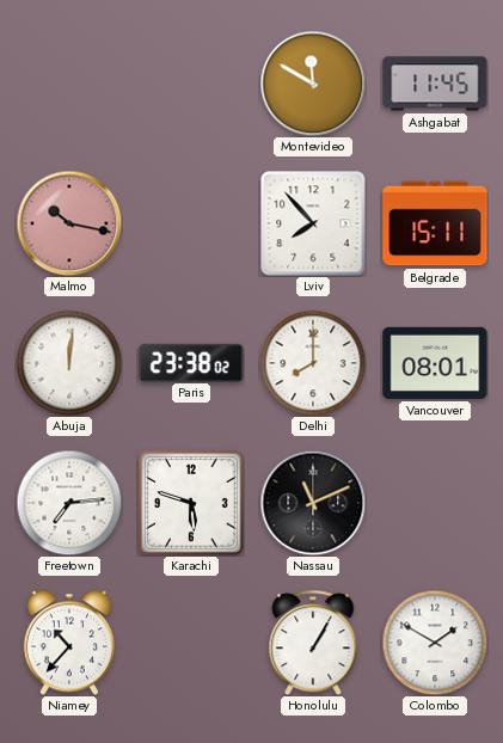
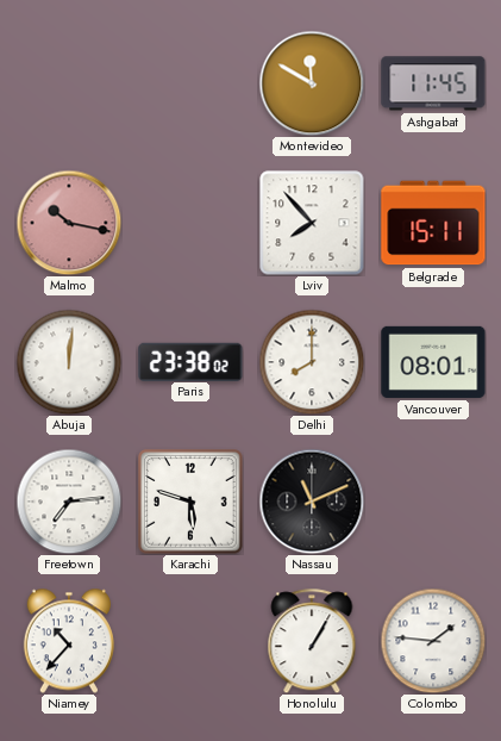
Colombo: 1:50 -> 1:46 (433, 641)
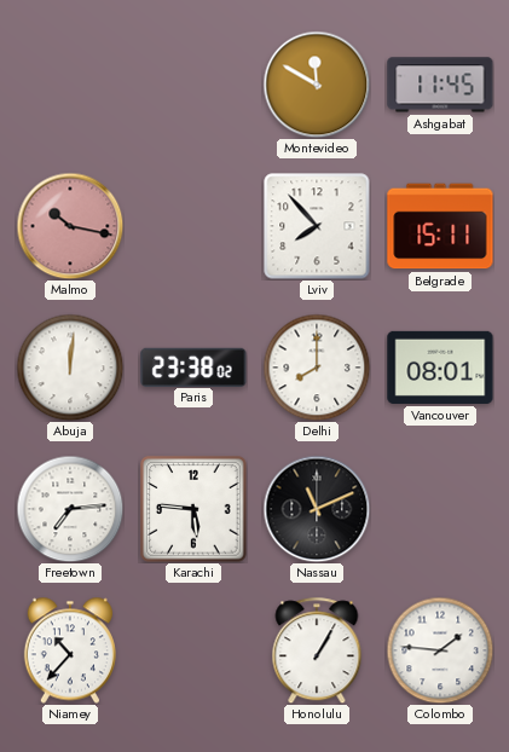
Karachi: 5:48 -> 5:46 (193, 509)
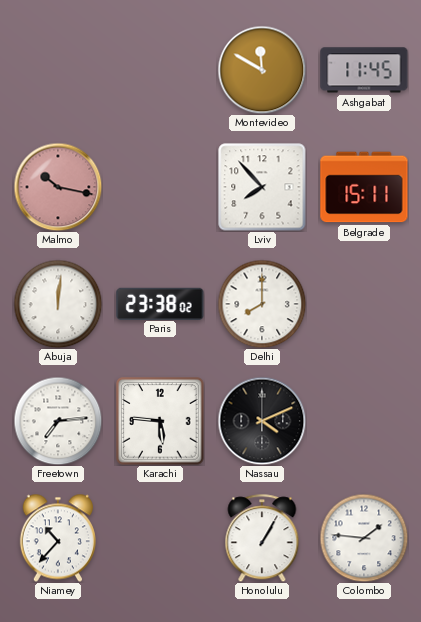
Vancouver: 08:01 -> none (440, 368)
Nassau: 11:11 -> 4:11 (262, 421)
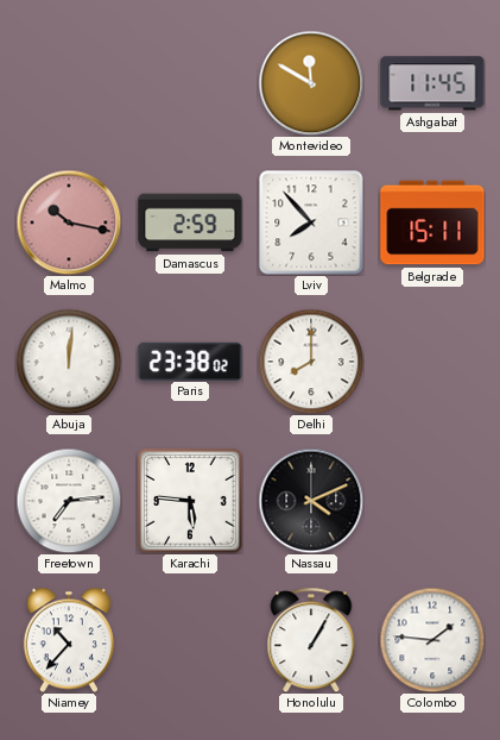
Damascus: none -> 2:59 (190, 222)
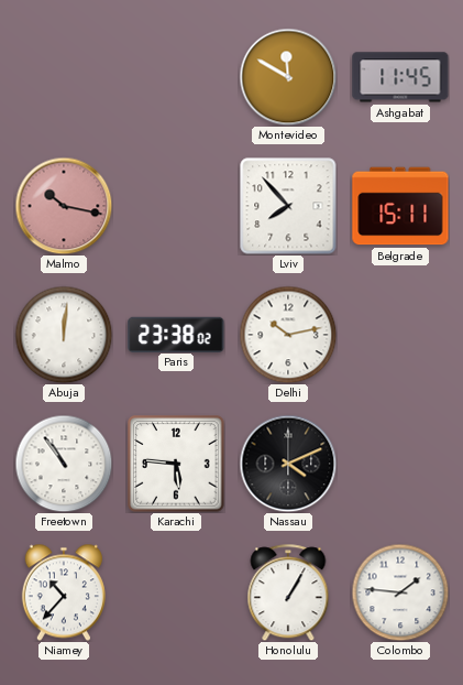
Damascus: 2:59 -> none (190, 222)
Delhi: 8:00 -> 10:13 (288, 335)
Freetown: 7:14 -> 10:54 (64, 464)
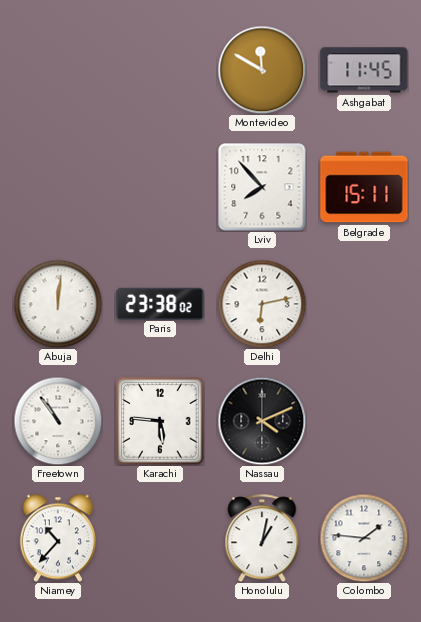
Malmo: 10:17 -> none (64, 206)
Delhi: 10:13 -> 6:13 (262, 304)
Honolulu: 1:05 -> 1:02 (262, 538)
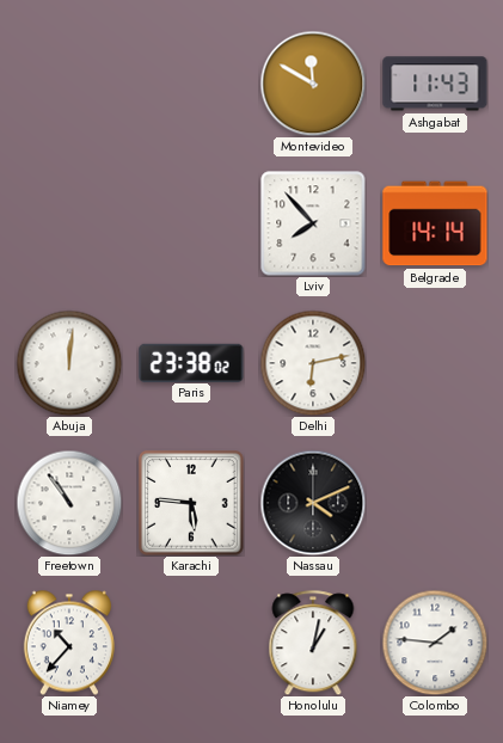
Ashgabat: 11:45 -> 11:43 (435, 84)
Belgrade: 15:11 -> 14:14 (435, 223)
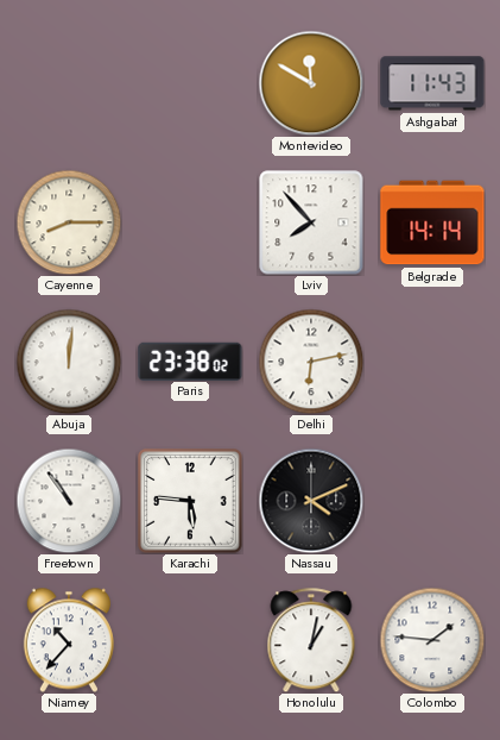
Cayenne: none -> 8:15 (69, 222)
